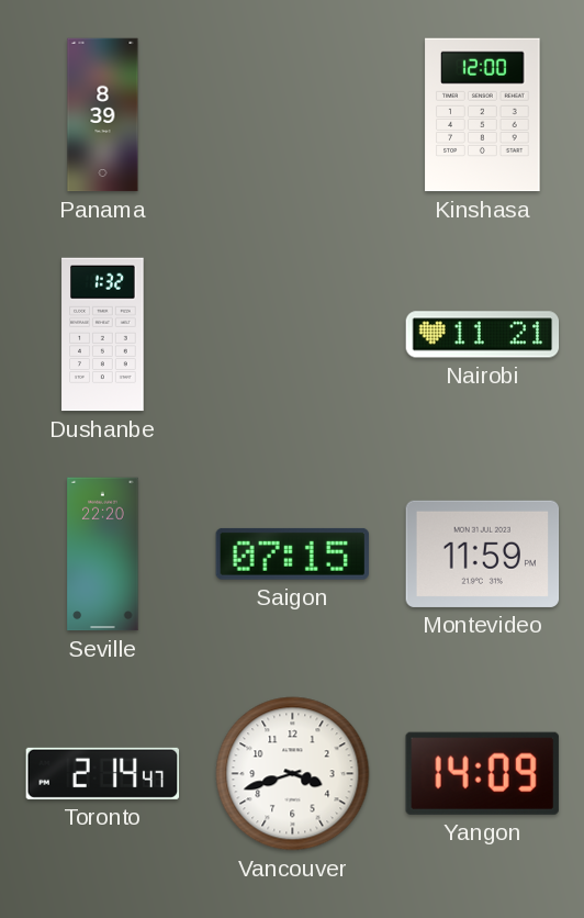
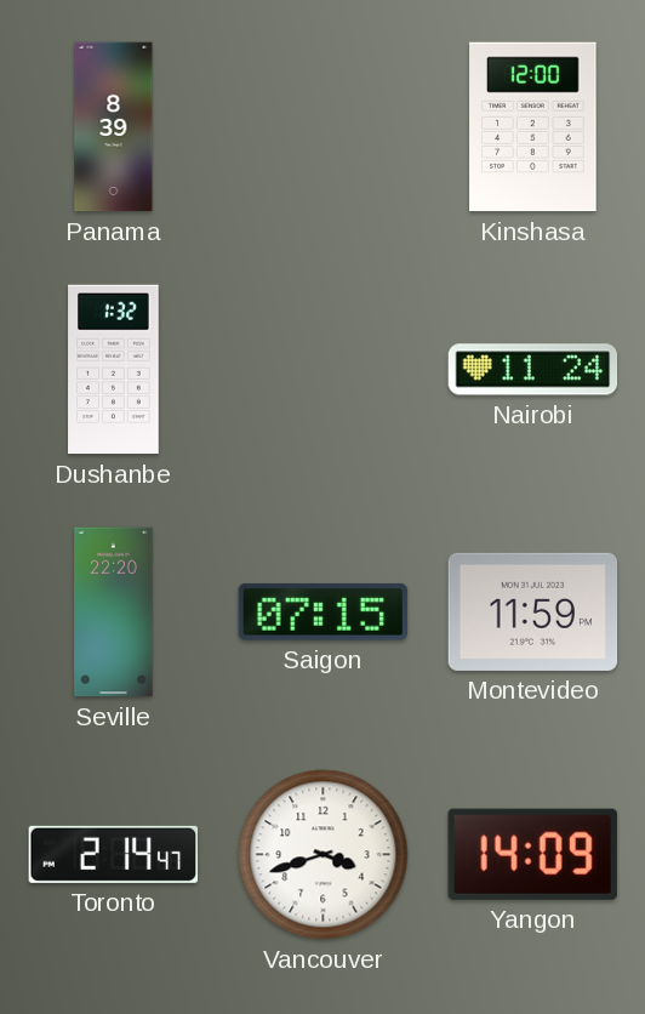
Nairobi: 11:21 -> 11:24 (533, 370)
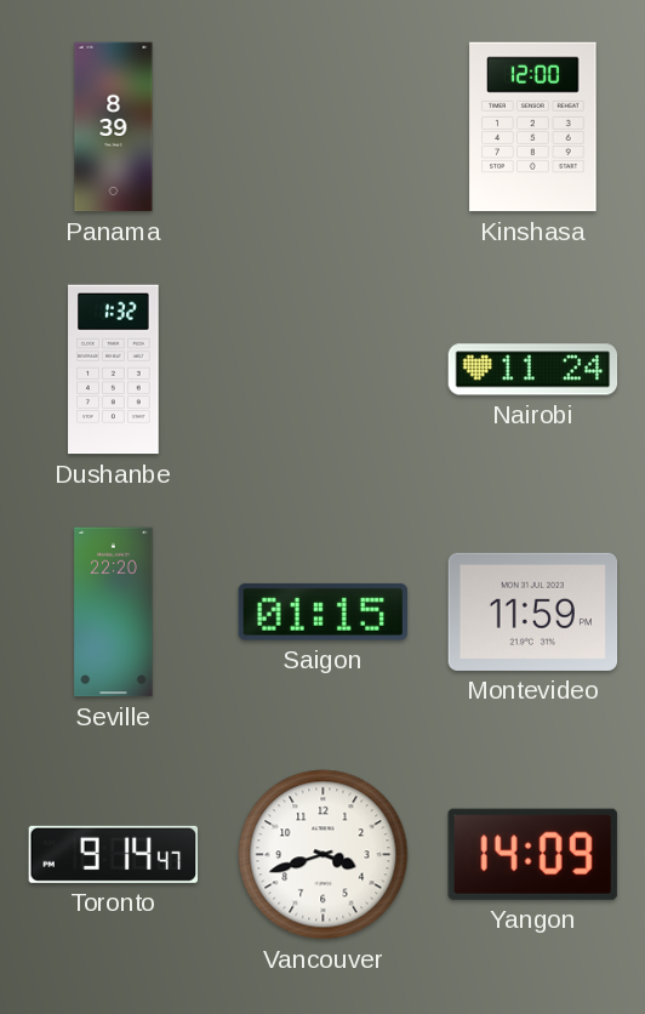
Saigon: 07:15 -> 01:15 (322, 611)
Toronto: 2:14 -> 9:14 (114, 854)
